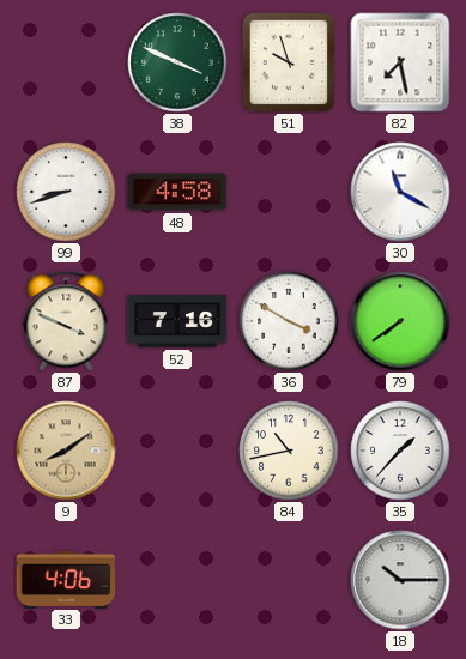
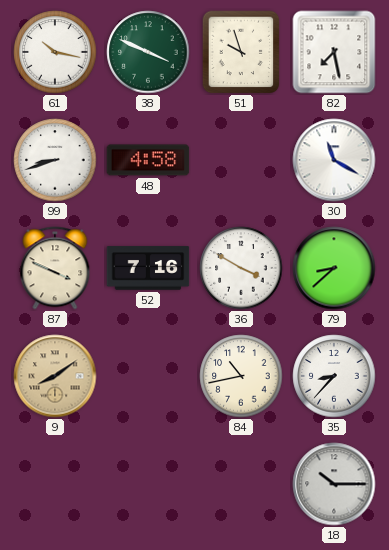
61: none -> 10:17 (55, 52)
79: 7:39 -> 8:38 (334, 268)
35: 1:37 -> 8:37 (334, 376)
33: 4:06 -> none (66, 579)
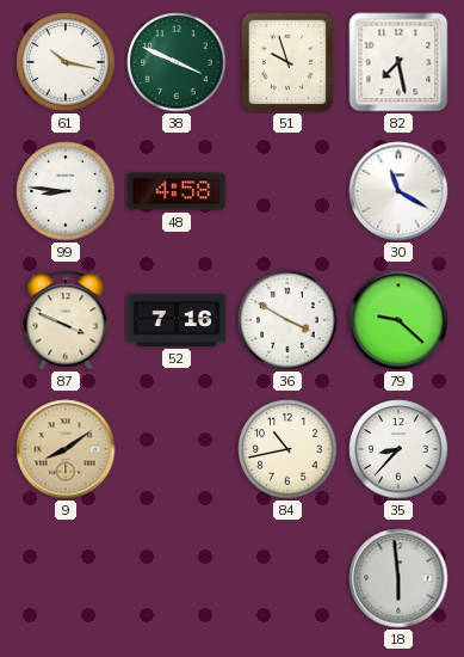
99: 8:42 -> 8:46 (66, 191)
79: 8:38 -> 9:22 (398, 320)
18: 10:15 -> 5:59 (398, 578)
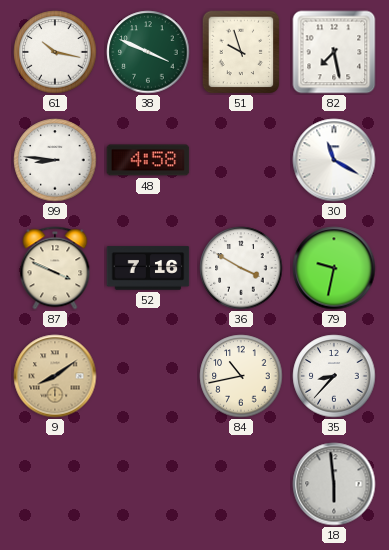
79: 9:22 -> 9:32 (334, 268)
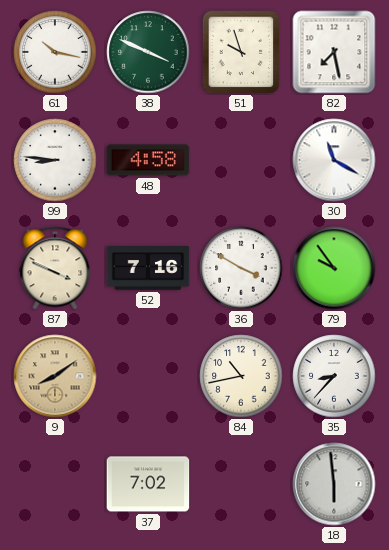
79: 9:32 -> 9:54 (334, 268)
37: none -> 7:02 (148, 484)
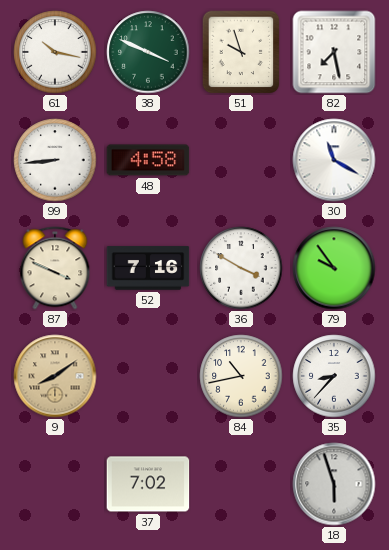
99: 8:46 -> 8:44 (55, 160)
18: 5:59 -> 5:57 (334, 484)
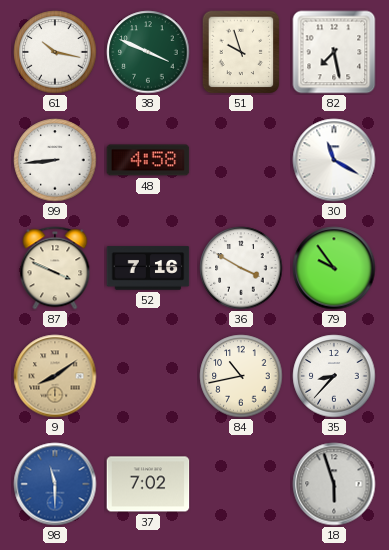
98: none -> 11:30 (55, 484)
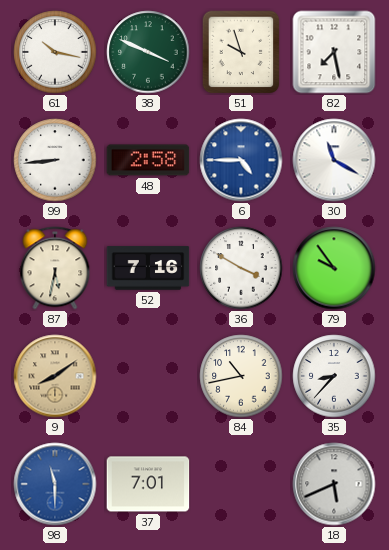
48: 4:58 -> 2:58 (148, 160)
6: none -> 4:45 (241, 160)
87: 3:49 -> 5:32 (55, 268)
37: 7:02 -> 7:01 (148, 484)
18: 5:57 -> 5:41 (334, 484)
